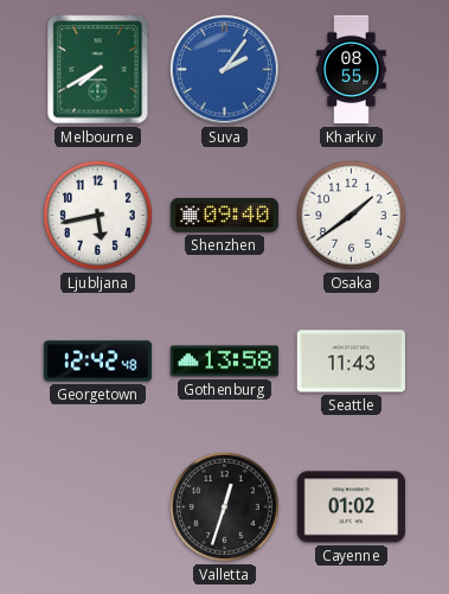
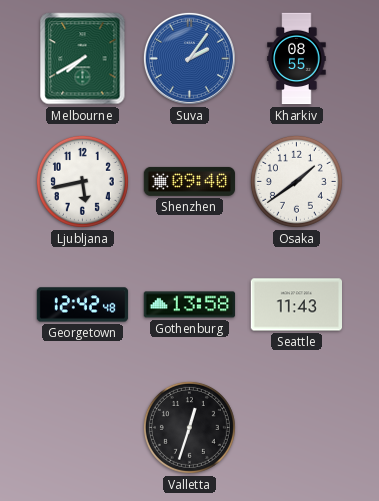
Cayenne: 01:02 -> none (351, 507)
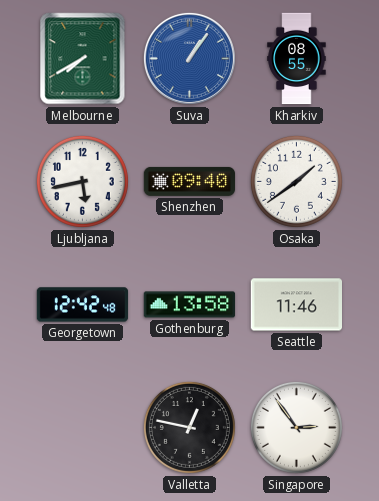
Suva: 2:06 -> 1:06 (189, 58)
Seattle: 11:43 -> 11:46 (296, 305)
Valletta: 12:33 -> 12:47 (189, 427)
Singapore: none -> 2:54 (296, 427)
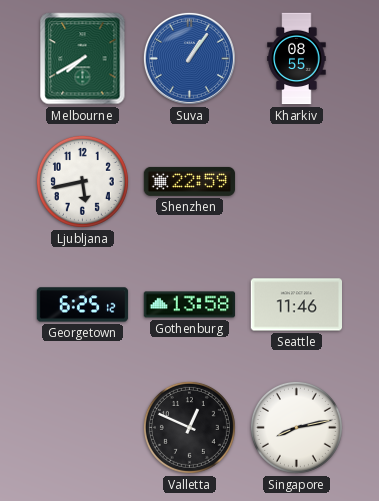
Shenzhen: 09:40 -> 22:59 (190, 181)
Osaka: 1:39 -> none (296, 181)
Georgetown: 12:42 -> 6:25 (83, 305)
Valletta: 12:47 -> 12:49 (189, 427)
Singapore: 2:54 -> 8:13 (296, 427)
